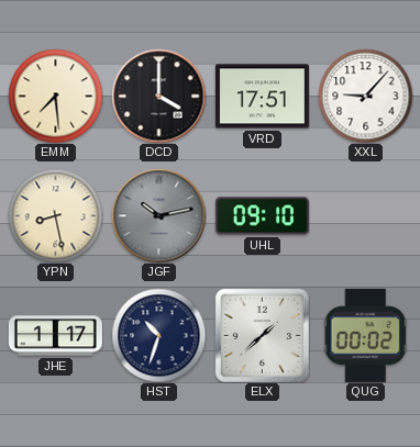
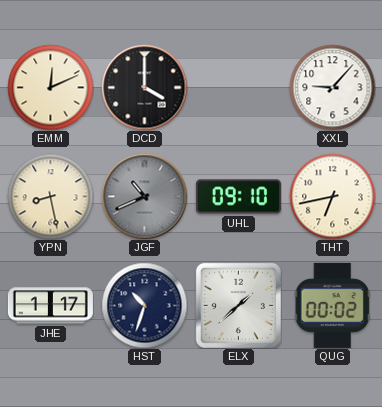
EMM: 7:29 -> 12:11 (50, 87)
VRD: 17:51 -> none (262, 97)
JGF: 10:13 -> 10:41 (144, 196)
THT: none -> 6:43 (332, 196)
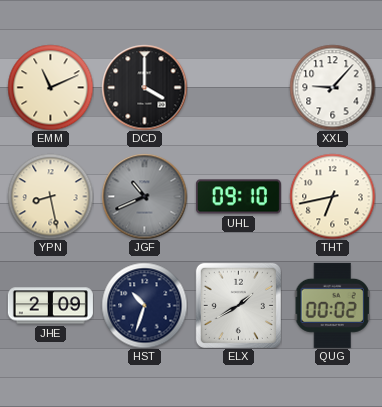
EMM: 12:11 -> 11:11 (50, 87)
JHE: 1:17 -> 2:09 (50, 306)
ELX: 1:38 -> 1:40 (238, 305)
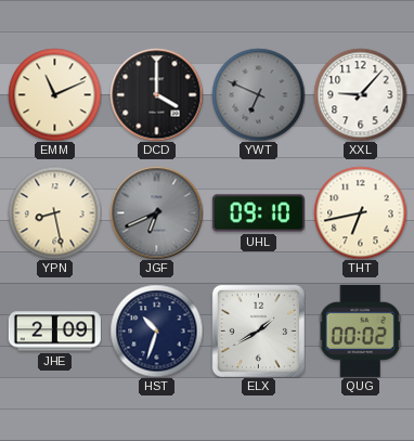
YWT: none -> 6:49 (258, 94)
JGF: 10:41 -> 6:41 (156, 212)
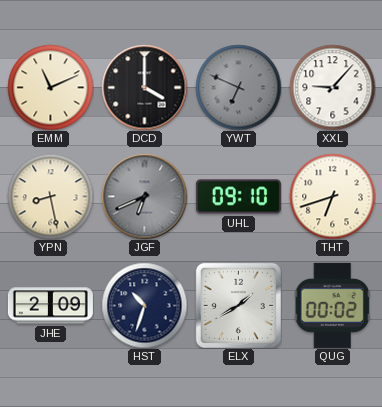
THT: 6:43 -> 6:42 (332, 196)
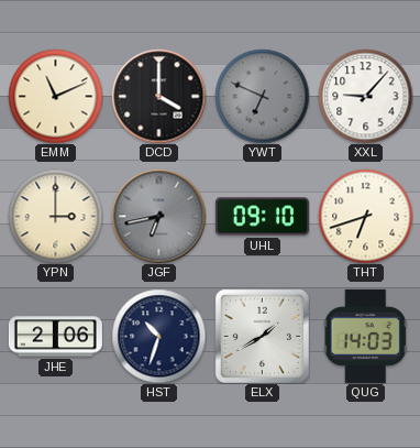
YPN: 8:28 -> 3:00 (55, 216)
JGF: 6:41 -> 6:43 (158, 216)
JHE: 2:09 -> 2:06 (55, 337)
QUG: 00:02 -> 14:03 (365, 336)
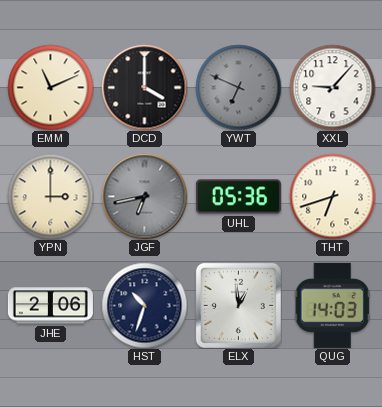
UHL: 09:10 -> 05:36 (238, 197)
ELX: 1:40 -> 12:59 (238, 305)
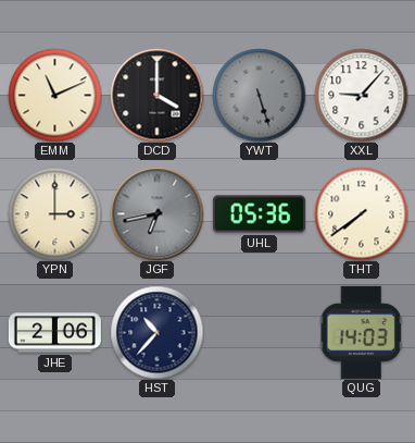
YWT: 6:49 -> 5:27 (259, 95)
THT: 6:42 -> 7:39 (361, 213)
HST: 10:33 -> 10:37 (156, 332)
ELX: 12:59 -> none (238, 305)
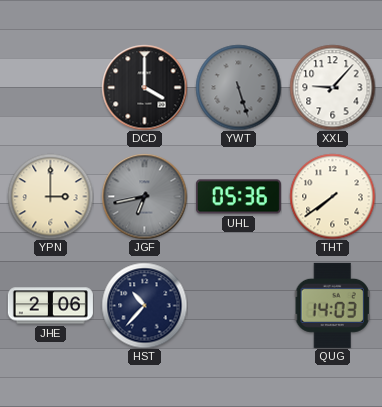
EMM: 11:11 -> none (54, 95)
